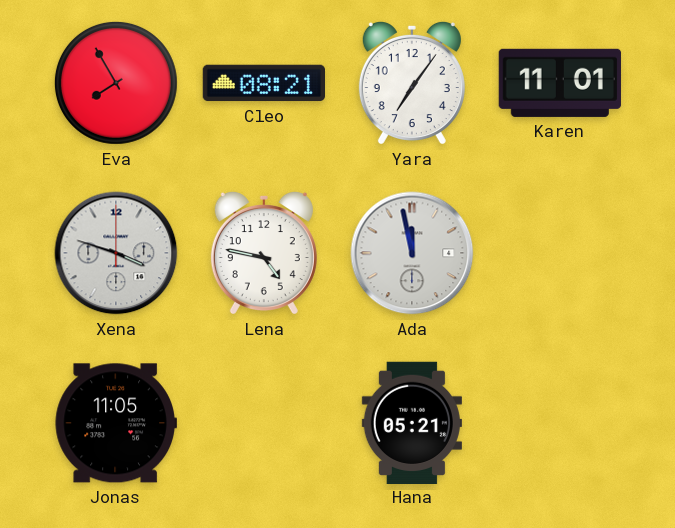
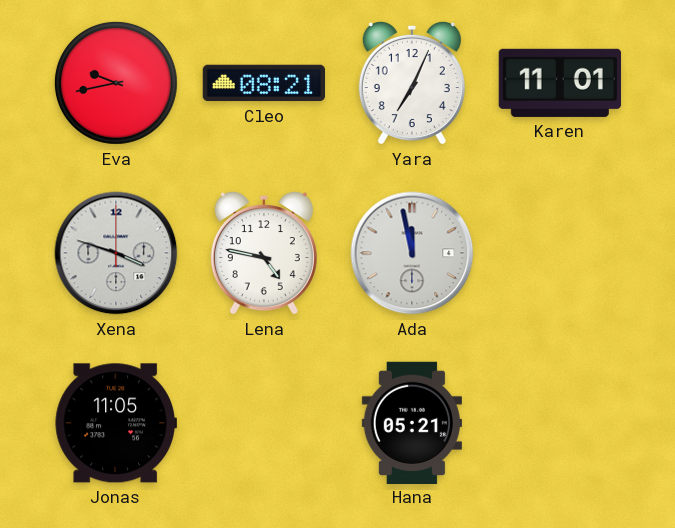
Eva: 7:55 -> 9:43 (116, 83)
Yara: 7:06 -> 7:04 (412, 83)
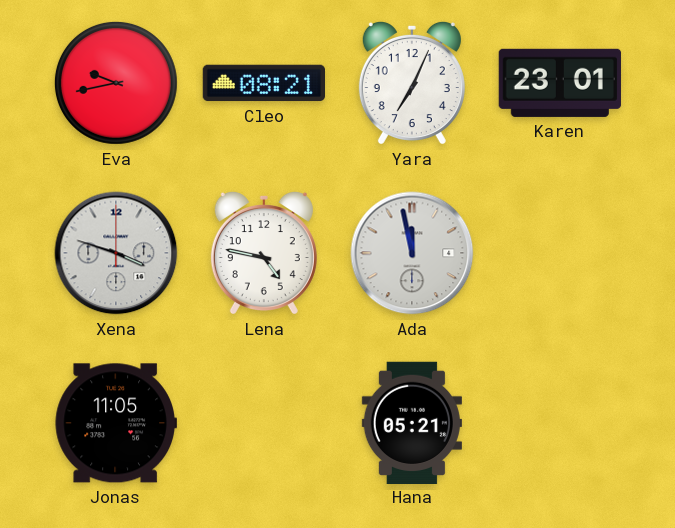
Karen: 11:01 -> 23:01 (560, 83)
